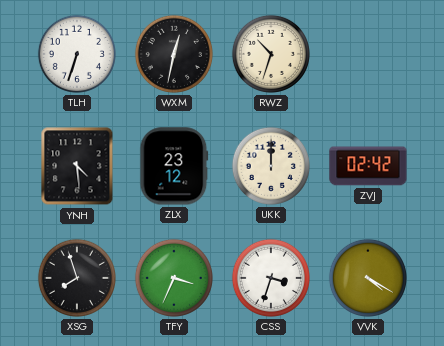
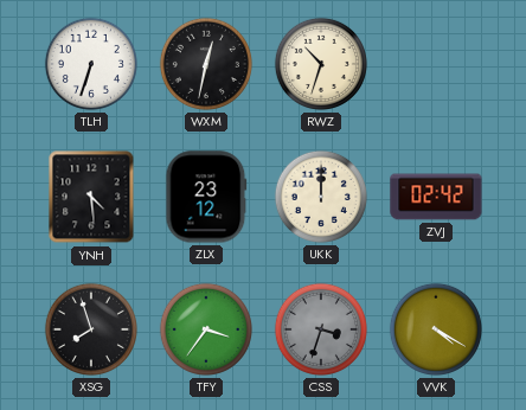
TFY: 3:34 -> 3:36 (206, 329)
CSS dial: white -> grey (321, 329)
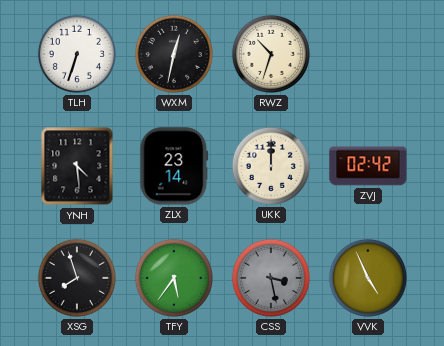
ZLX: 23:12 -> 23:14 (174, 166)
TFY: 3:36 -> 5:36 (174, 278)
CSS: 3:33 -> 3:28 (271, 278)
VVK: 4:20 -> 4:56 (368, 278)
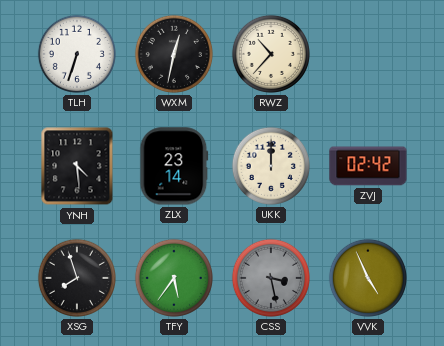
RWZ: 10:33 -> 10:37 (271, 54)
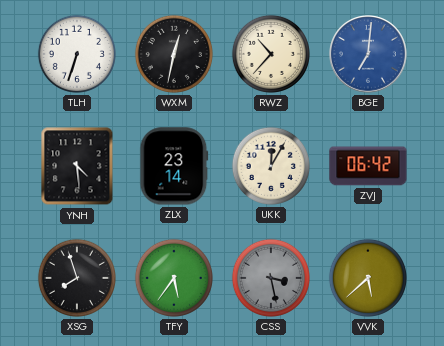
BGE: none -> 7:01 (369, 55)
UKK: 12:00 -> 12:05 (271, 166)
ZVJ: 02:42 -> 06:42 (368, 166)
VVK: 4:56 -> 5:38 (368, 278)
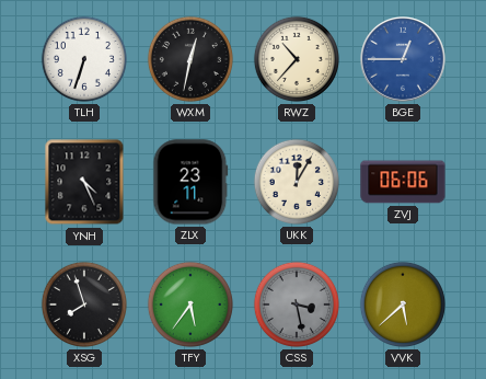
BGE: 7:01 -> 12:45 (404, 60)
YNH: 4:29 -> 4:26 (84, 182)
ZLX: 23:14 -> 23:11 (190, 182)
ZVJ: 06:42 -> 06:06 (403, 182)
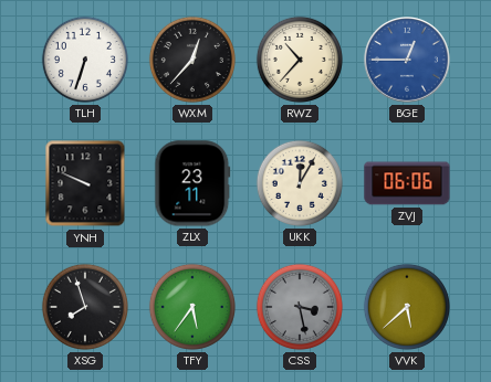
WXM: 12:32 -> 12:37 (192, 60)
YNH: 4:26 -> 9:49 (85, 183)
